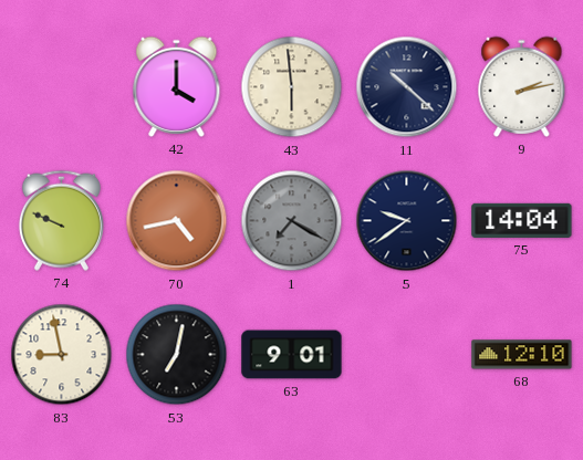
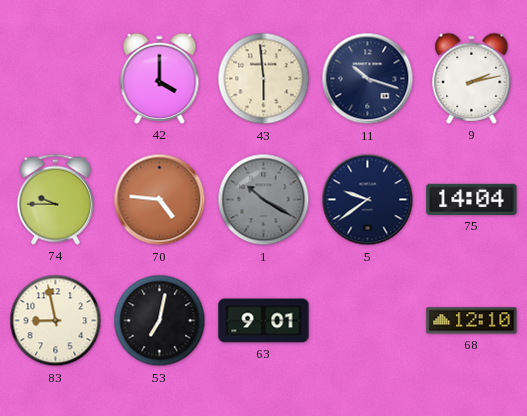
11: 10:22 -> 10:18 (368, 79)
74: 9:49 -> 9:45 (55, 199)
70: 4:43 -> 4:46 (160, 200)
1: 7:20 -> 10:20 (264, 200)
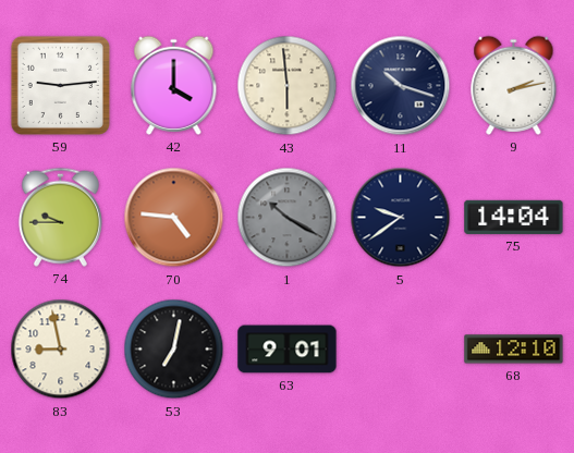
59: none -> 9:14 (60, 85)
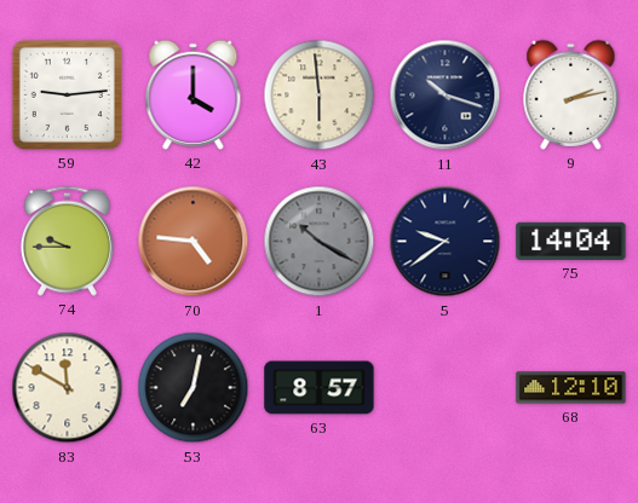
83: 8:58 -> 11:50 (68, 388)
63: 9:01 -> 8:57 (320, 388)
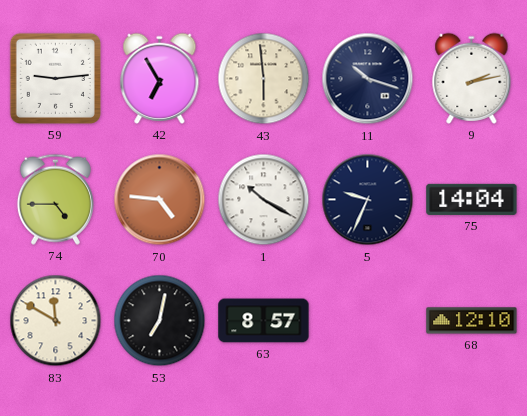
42: 4:00 -> 6:55 (160, 78)
74: 9:45 -> 4:45 (55, 199)
1 dial: grey -> white (264, 200)
5: 9:39 -> 9:34 (368, 200)
